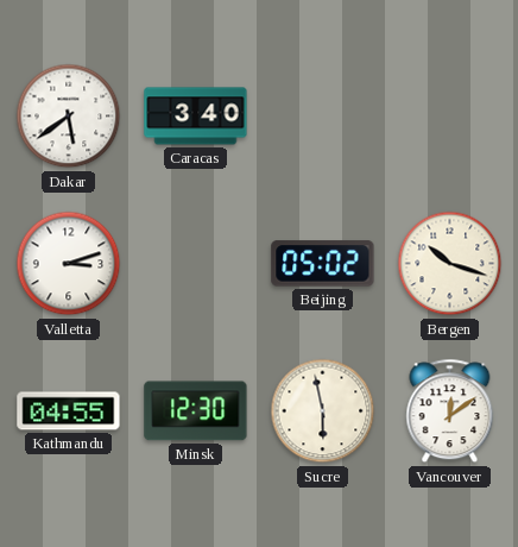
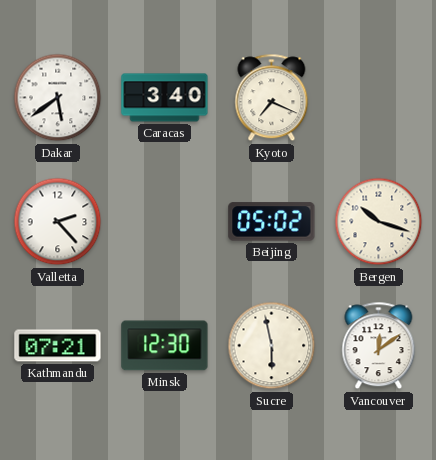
Kyoto: none -> 7:19 (272, 98)
Valletta: 3:12 -> 2:23 (58, 222)
Kathmandu: 04:55 -> 07:21 (58, 346)
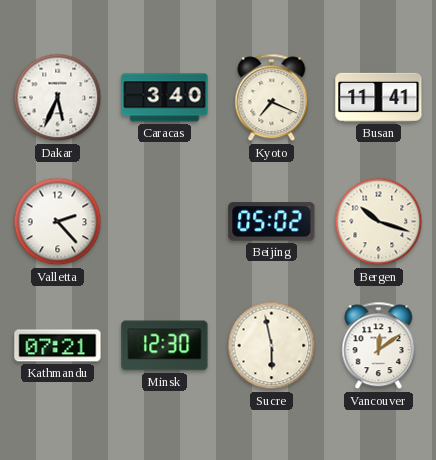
Dakar: 5:39 -> 5:34 (58, 98)
Busan: none -> 11:41 (379, 97)
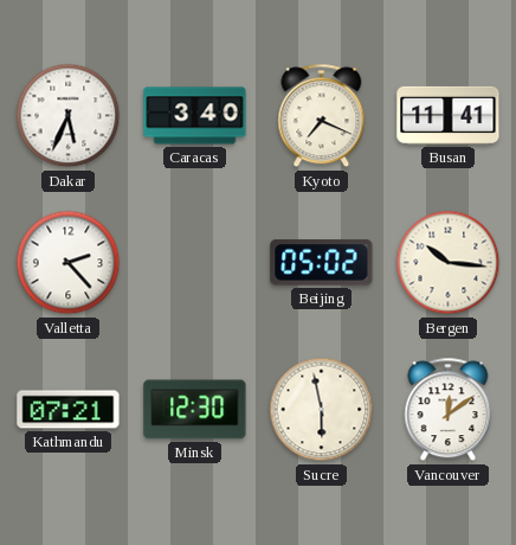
Bergen: 10:18 -> 10:16 (449, 263)
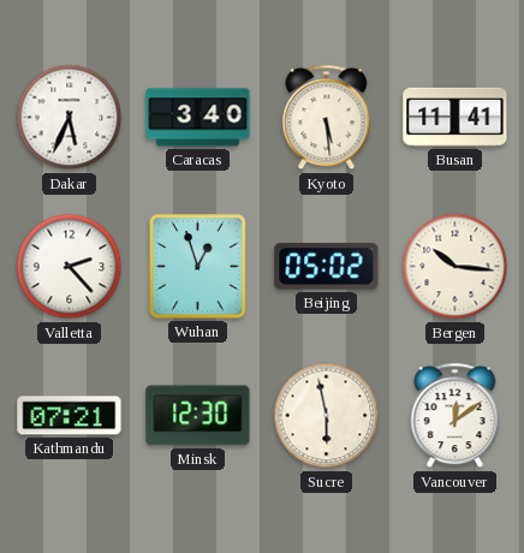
Kyoto: 7:19 -> 5:29 (327, 118)
Wuhan: none -> 12:57 (198, 267)
